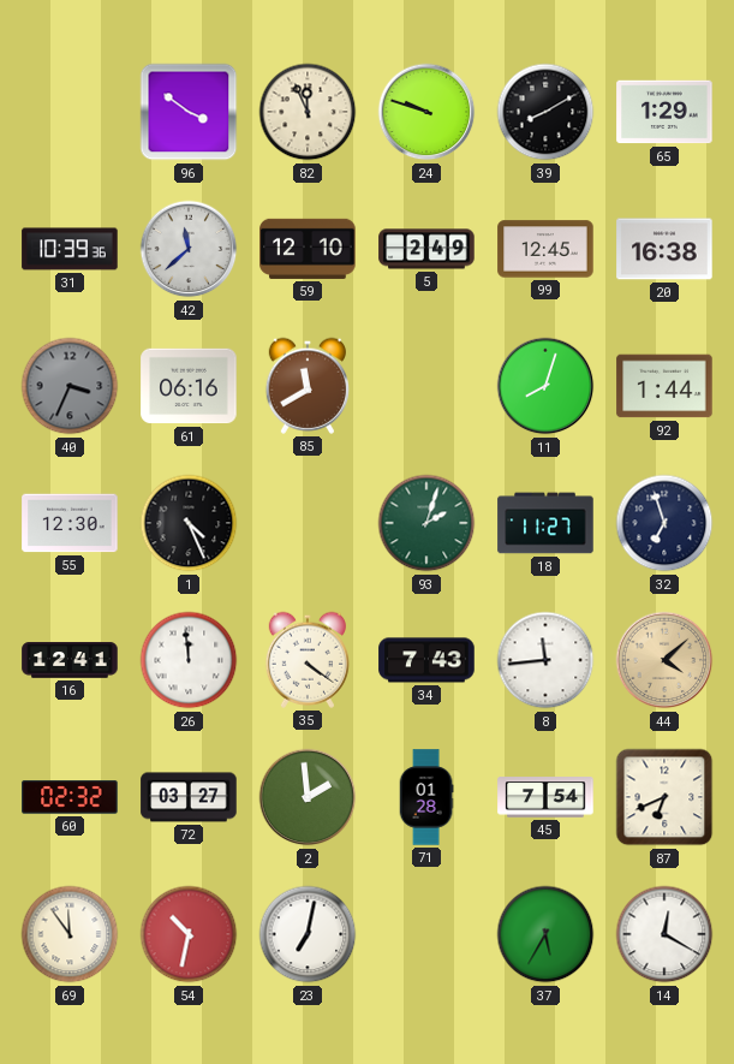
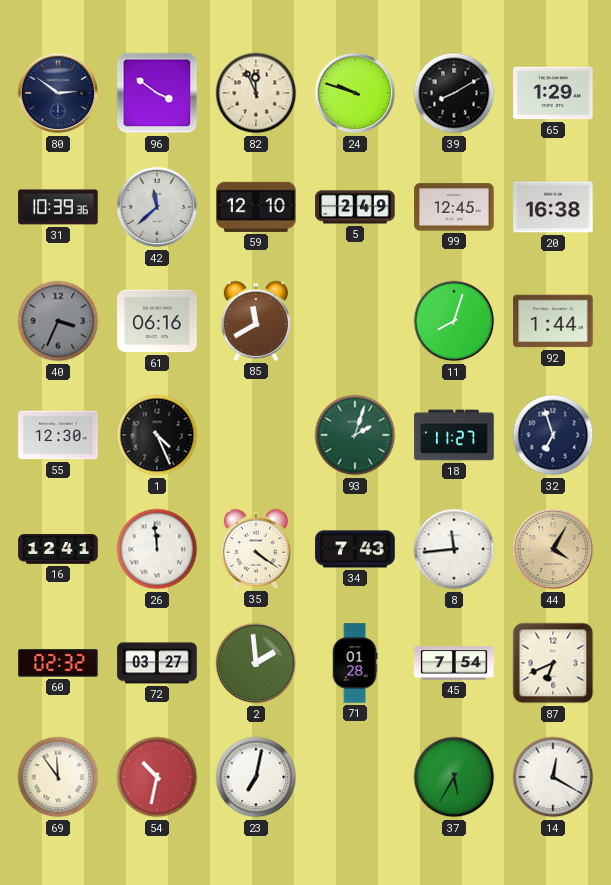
80: none -> 2:51 (58, 93)
44: 4:08 -> 4:05 (553, 549)
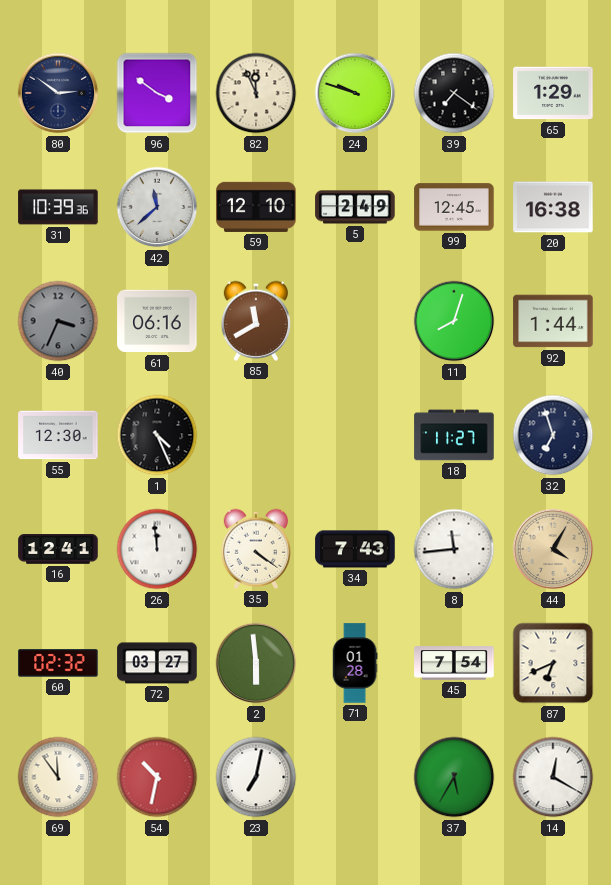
39: 8:10 -> 7:21 (454, 93)
93: 2:03 -> none (355, 435)
2: 1:59 -> 5:59 (256, 663)
